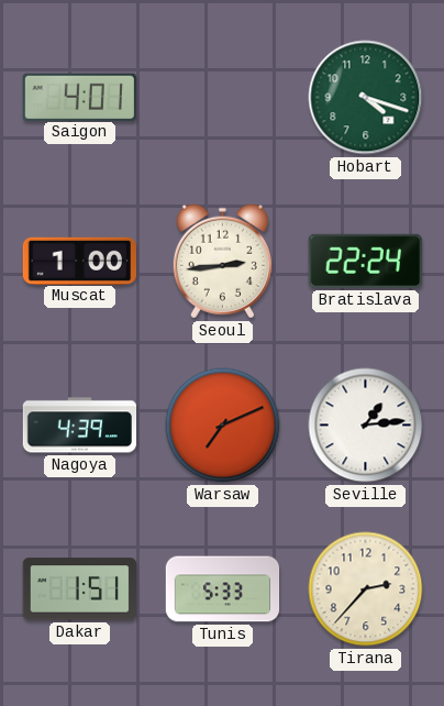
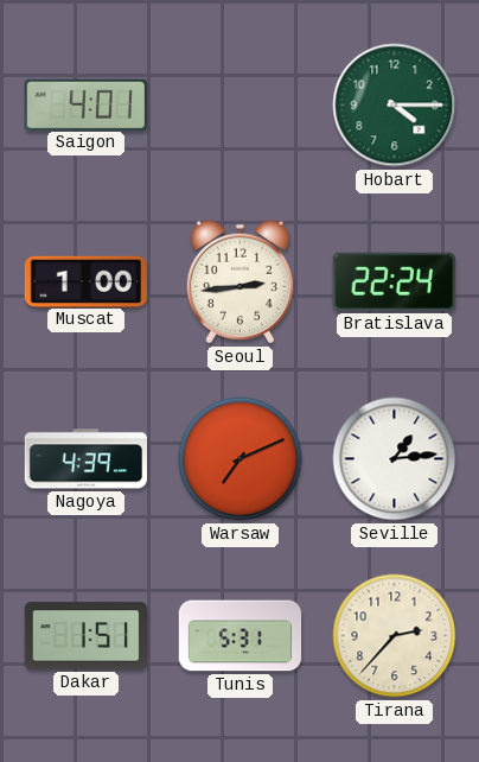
Hobart: 4:18 -> 4:15 (395, 106)
Tunis: 5:33 -> 5:31 (241, 636)
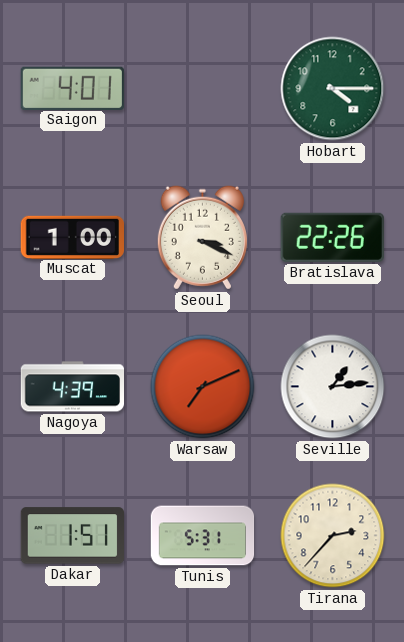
Seoul: 2:44 -> 3:19 (202, 238)
Bratislava: 22:24 -> 22:26 (332, 237)
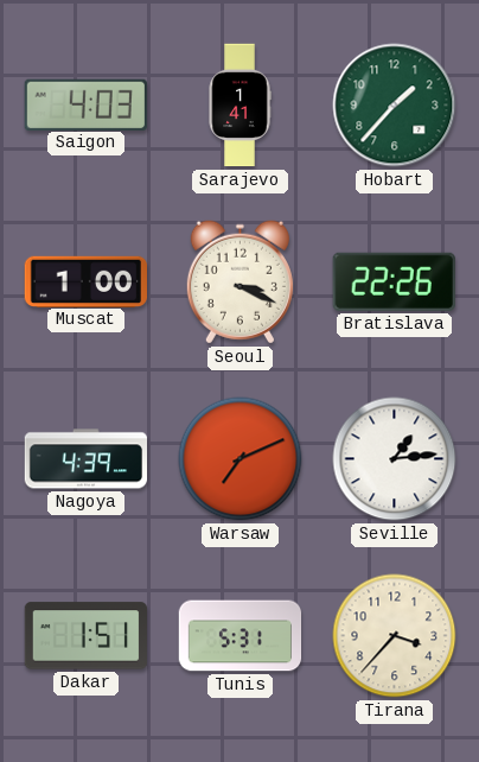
Saigon: 4:01 -> 4:03 (85, 104)
Sarajevo: none -> 1:41 (239, 106)
Hobart: 4:15 -> 1:37 (395, 106)
Tirana: 2:37 -> 3:37 (395, 636)
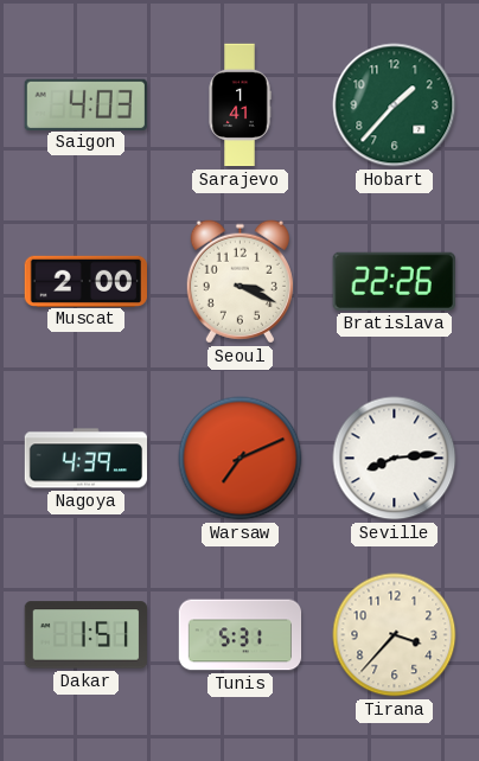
Muscat: 1:00 -> 2:00 (85, 281)
Seville: 1:14 -> 8:14 (395, 459)
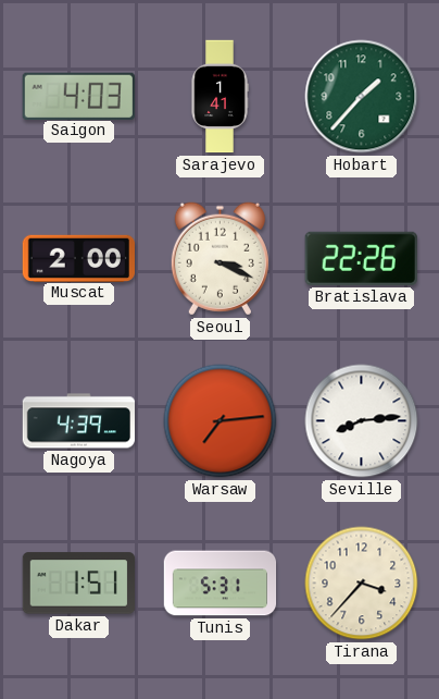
Warsaw: 7:11 -> 7:14 (221, 421)
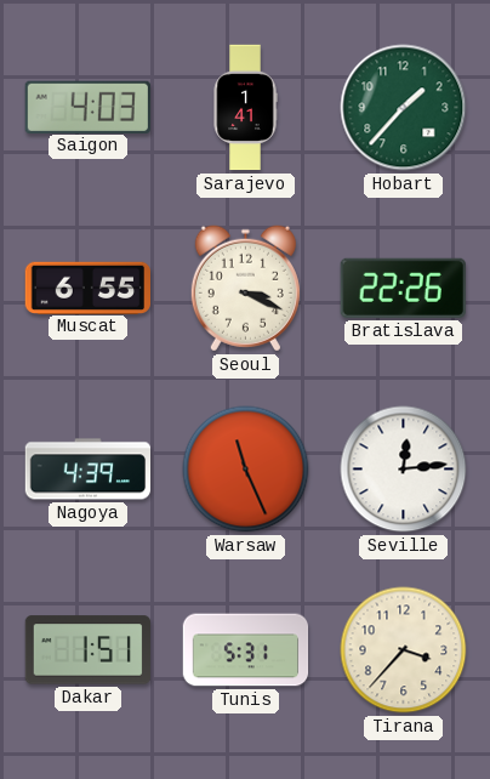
Muscat: 2:00 -> 6:55 (87, 288)
Warsaw: 7:14 -> 11:26 (246, 470)
Seville: 8:14 -> 12:14 (404, 470)
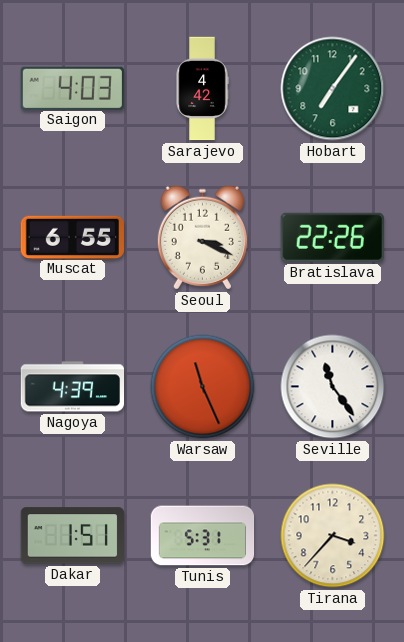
Sarajevo: 1:41 -> 4:42 (202, 89)
Hobart: 1:37 -> 7:06 (333, 89)
Seville: 12:14 -> 11:24 (333, 387)
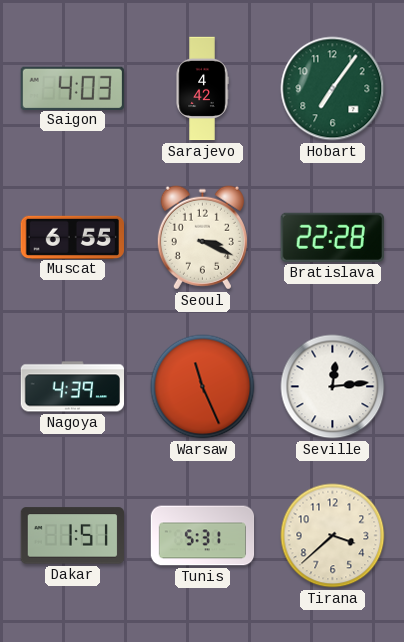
Bratislava: 22:26 -> 22:28 (332, 237)
Seville: 11:24 -> 12:14 (333, 387)
Tirana: 3:37 -> 3:38 (333, 536)
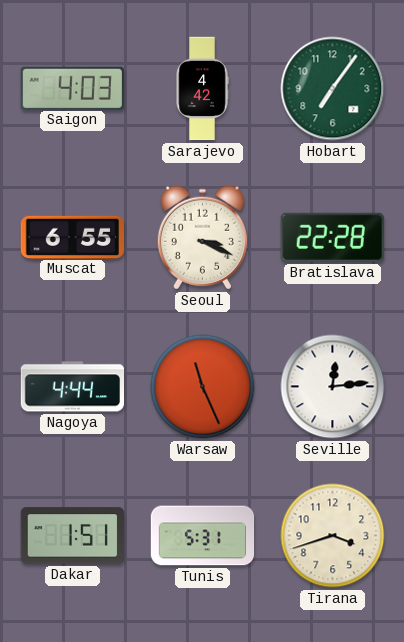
Nagoya: 4:39 -> 4:44 (73, 387)
Tirana: 3:38 -> 3:42 (333, 536)
